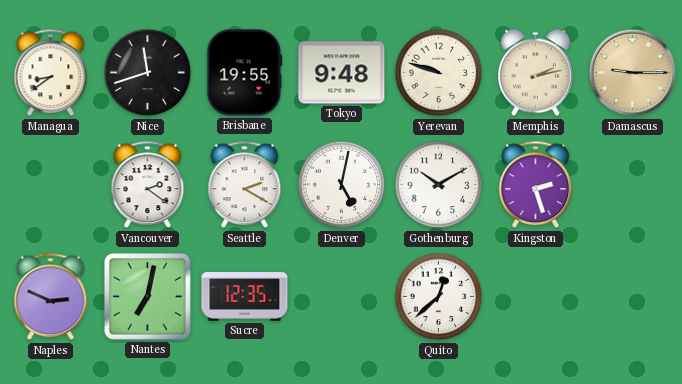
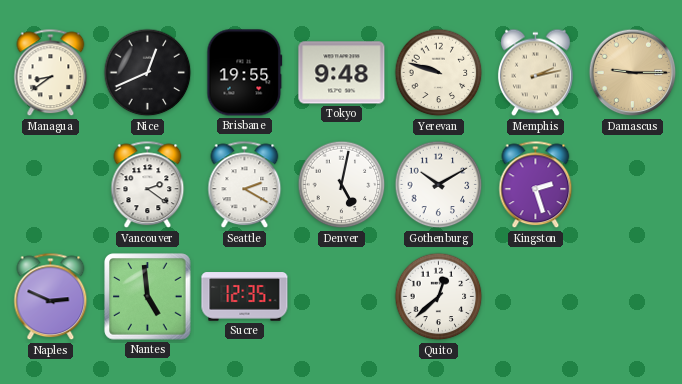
Nice: 11:42 -> 12:41 (148, 73)
Nantes: 7:02 -> 4:59 (148, 297)
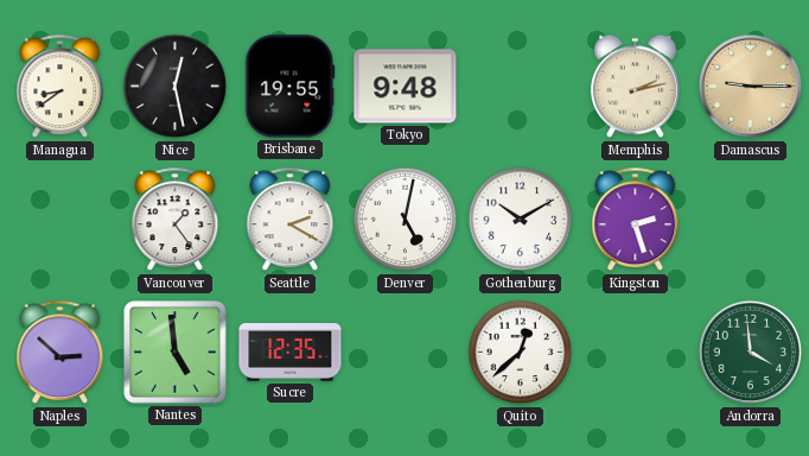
Nice: 12:41 -> 12:28 (176, 87)
Yerevan: 9:48 -> none (439, 73)
Vancouver: 2:21 -> 1:24 (176, 220)
Naples: 2:49 -> 2:52 (60, 353)
Andorra: none -> 3:59 (751, 353)
